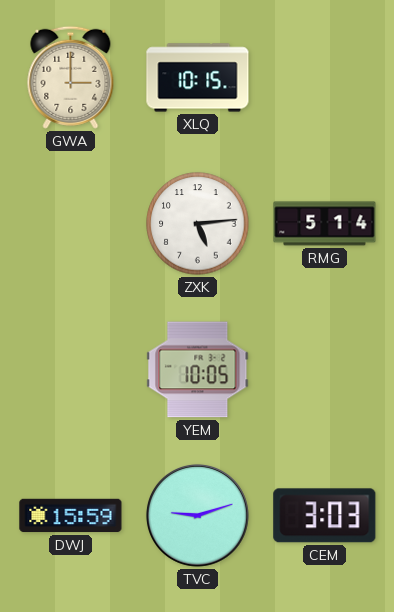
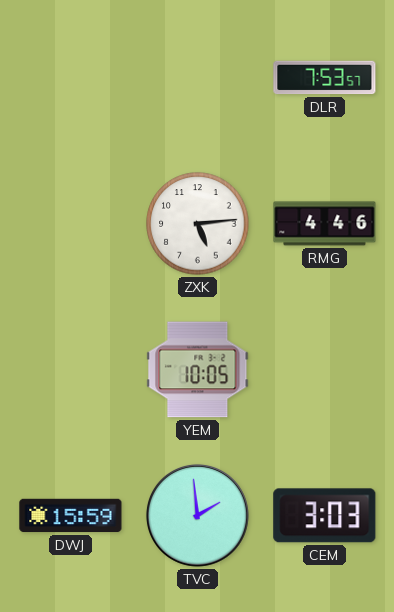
GWA: 3:00 -> none (71, 77)
XLQ: 10:15 -> none (198, 78)
DLR: none -> 7:53 (325, 78)
RMG: 5:14 -> 4:46 (325, 224)
TVC: 9:12 -> 1:59 (197, 515)
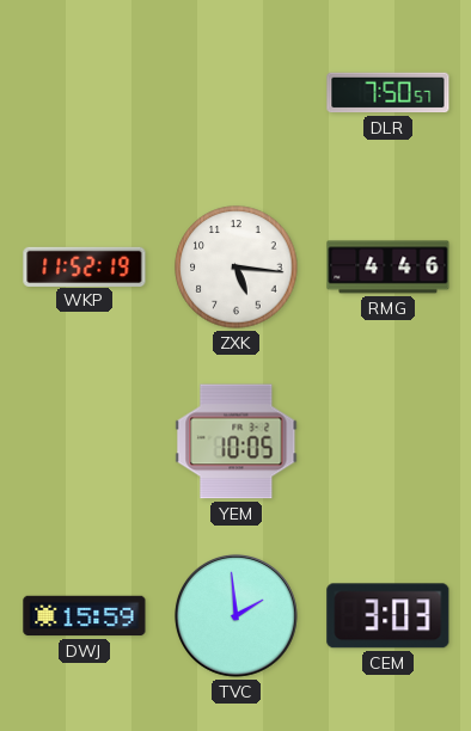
DLR: 7:53 -> 7:50 (389, 93)
WKP: none -> 11:52 (85, 266)
ZXK: 5:14 -> 5:16 (237, 268)
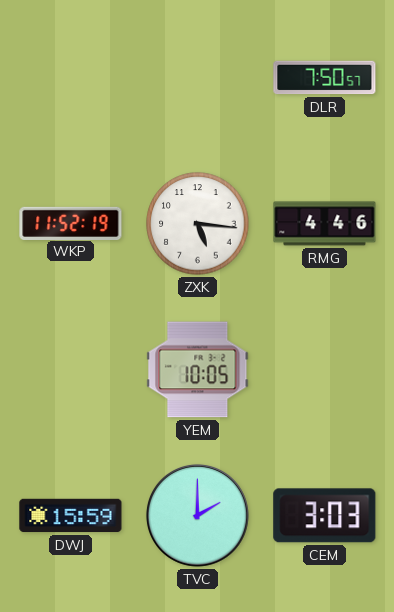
TVC: 1:59 -> 2:00 (197, 515)
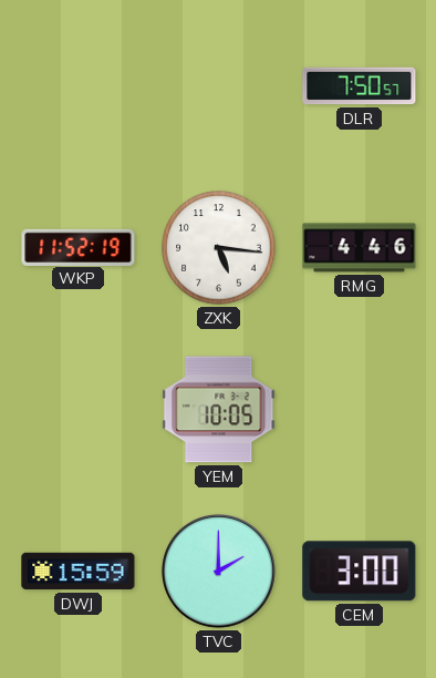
CEM: 3:03 -> 3:00 (360, 572)
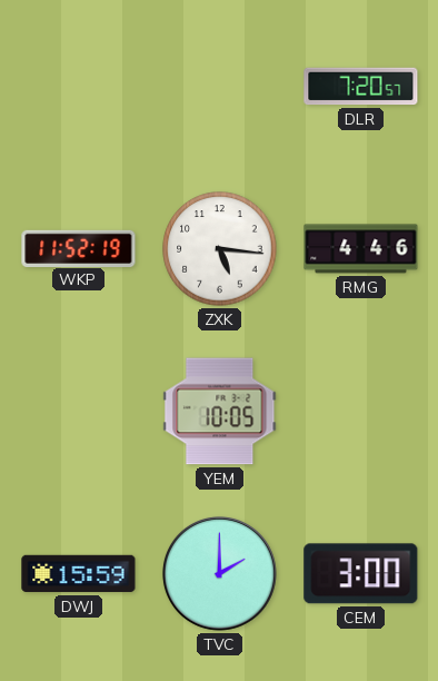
DLR: 7:50 -> 7:20 (361, 87)
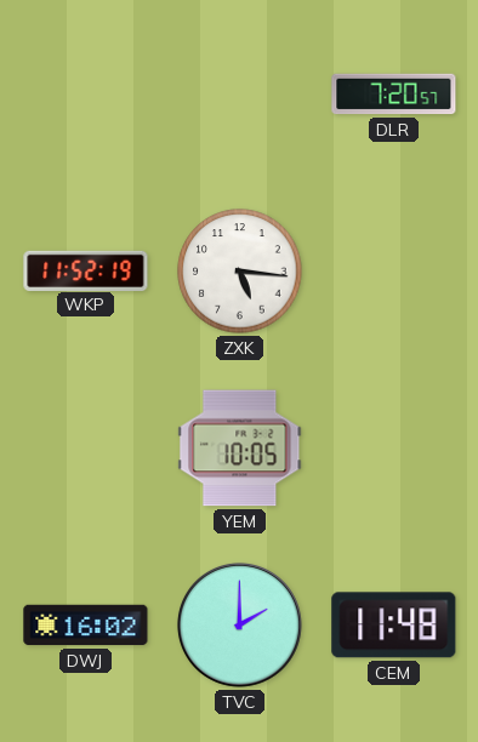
RMG: 4:46 -> none (361, 249)
DWJ: 15:59 -> 16:02 (86, 626)
CEM: 3:00 -> 11:48 (394, 626)
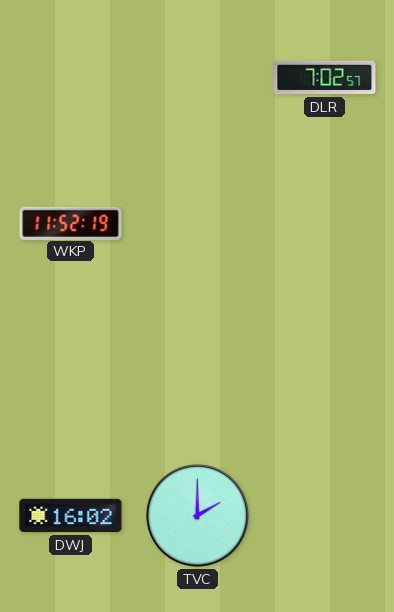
DLR: 7:20 -> 7:02 (325, 78)
ZXK: 5:16 -> none (240, 272)
YEM: 10:05 -> none (240, 449)
CEM: 11:48 -> none (394, 626)
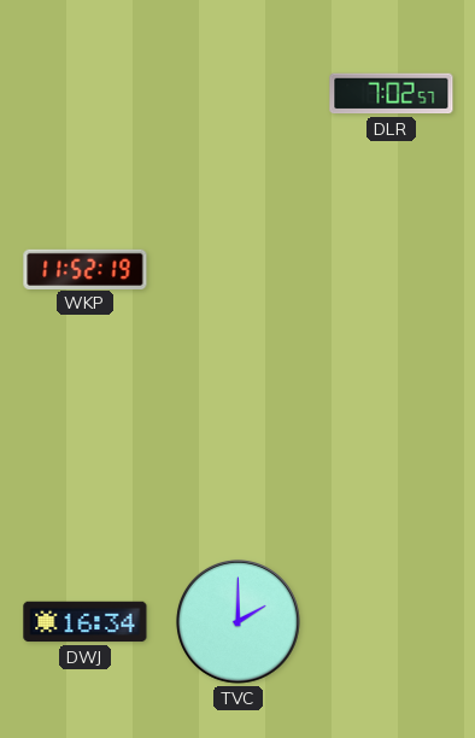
DWJ: 16:02 -> 16:34 (86, 622)
